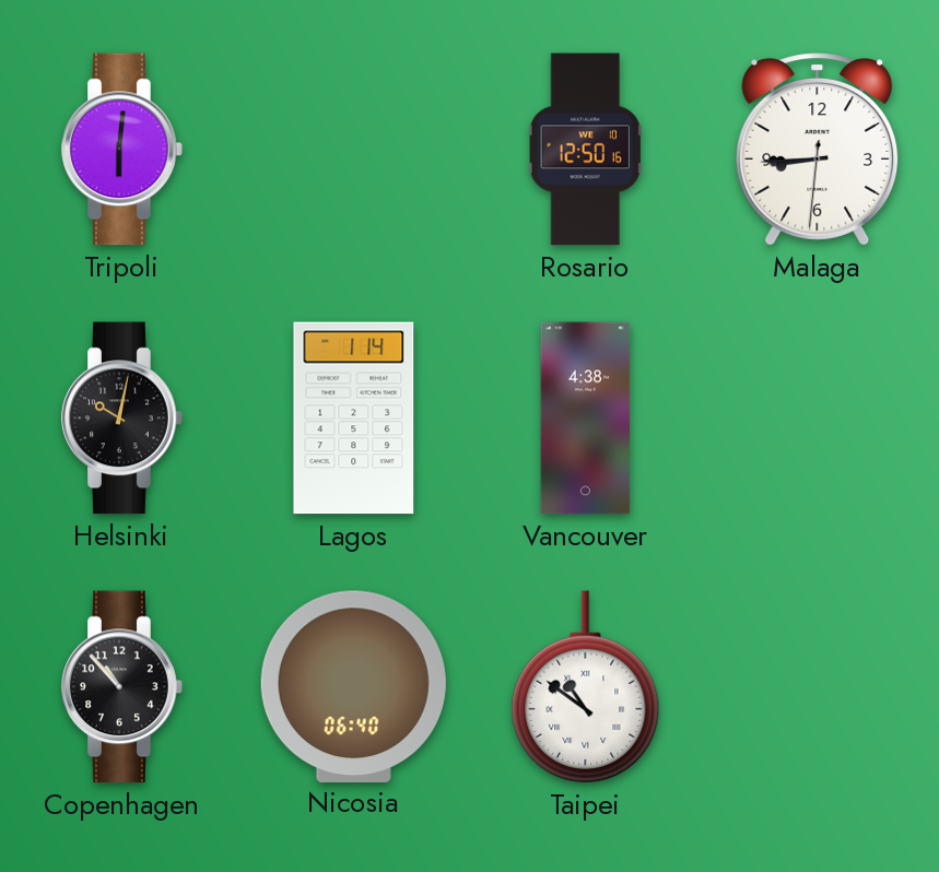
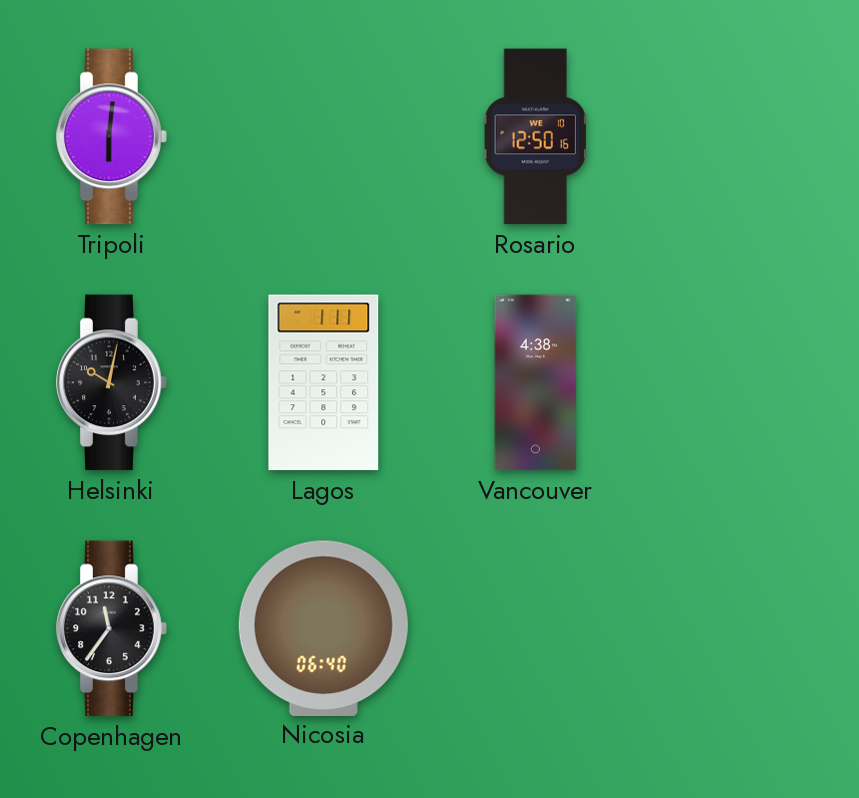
Malaga: 8:44 -> none (818, 150)
Lagos: 1:14 -> 1:11 (324, 383)
Copenhagen: 10:53 -> 11:36 (112, 629)
Taipei: 10:51 -> none (586, 687)
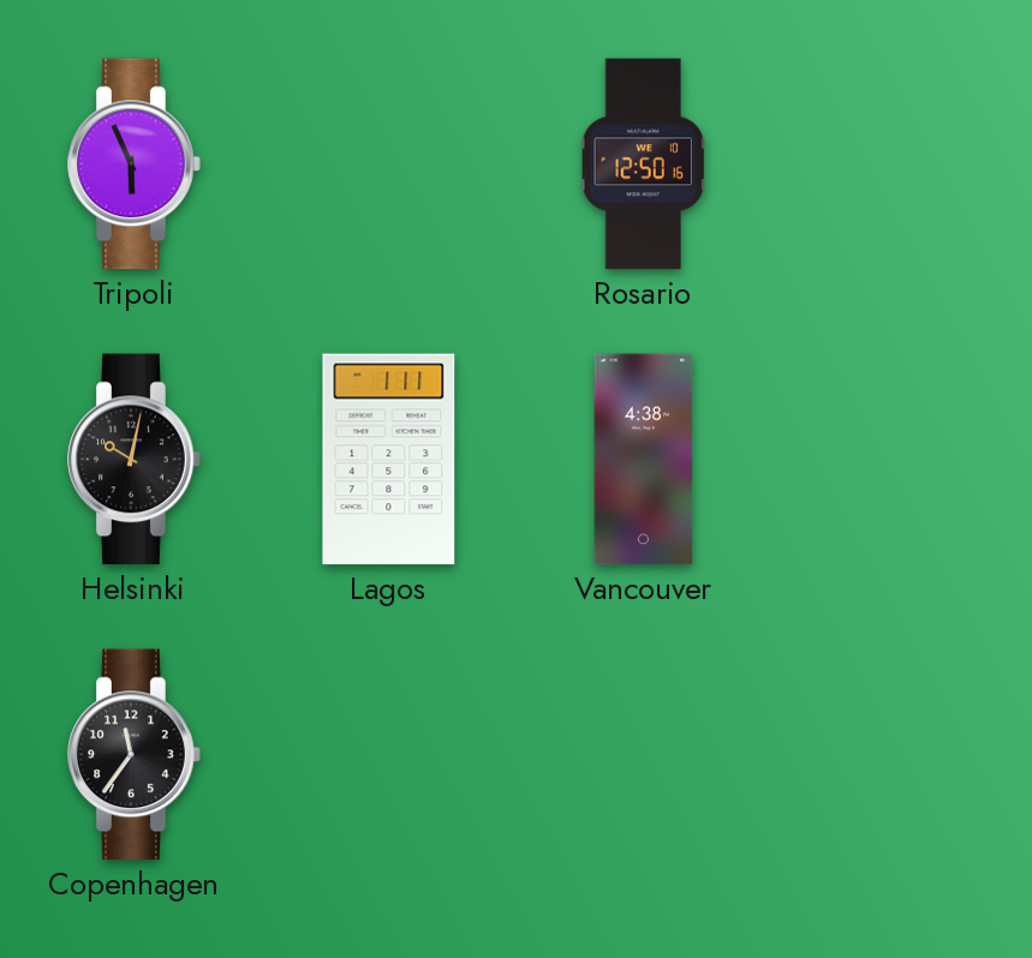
Tripoli: 6:01 -> 5:56 (135, 164)
Nicosia: 06:40 -> none (323, 628)
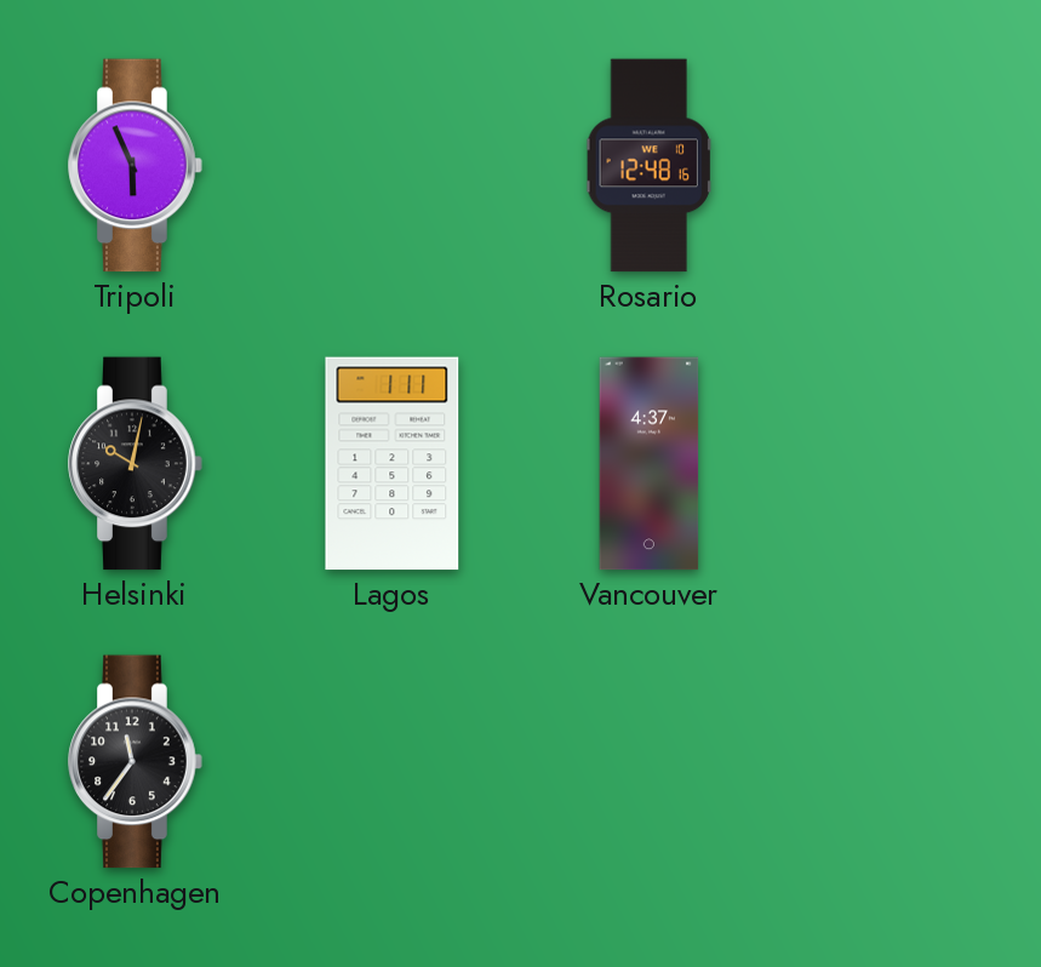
Rosario: 12:50 -> 12:48 (650, 166)
Vancouver: 4:38 -> 4:37 (650, 464)
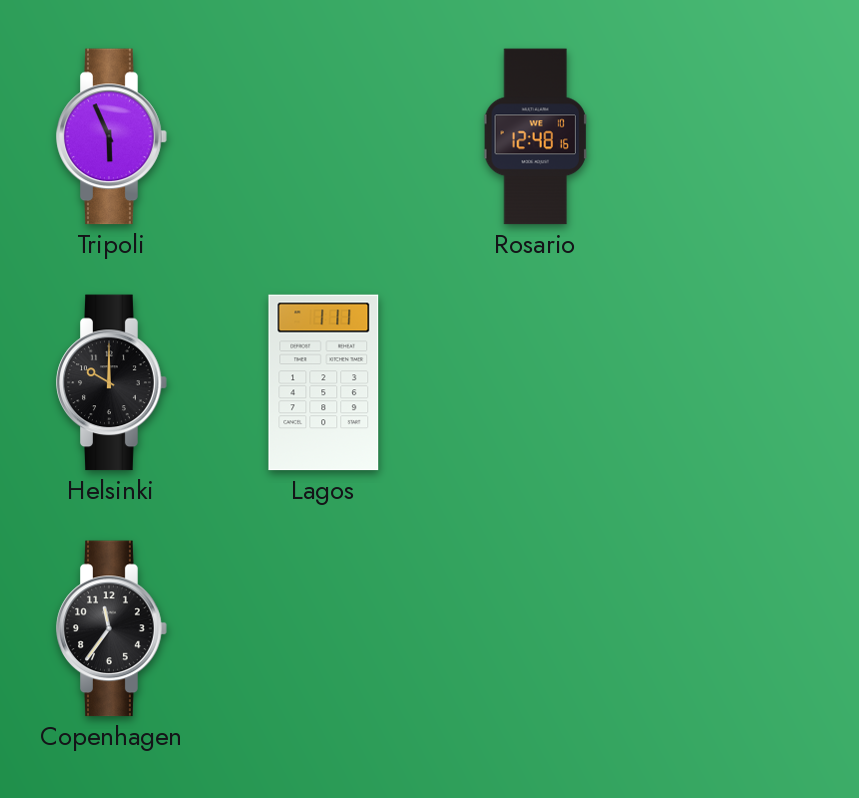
Helsinki: 10:02 -> 10:00 (112, 383)
Vancouver: 4:37 -> none (650, 464)
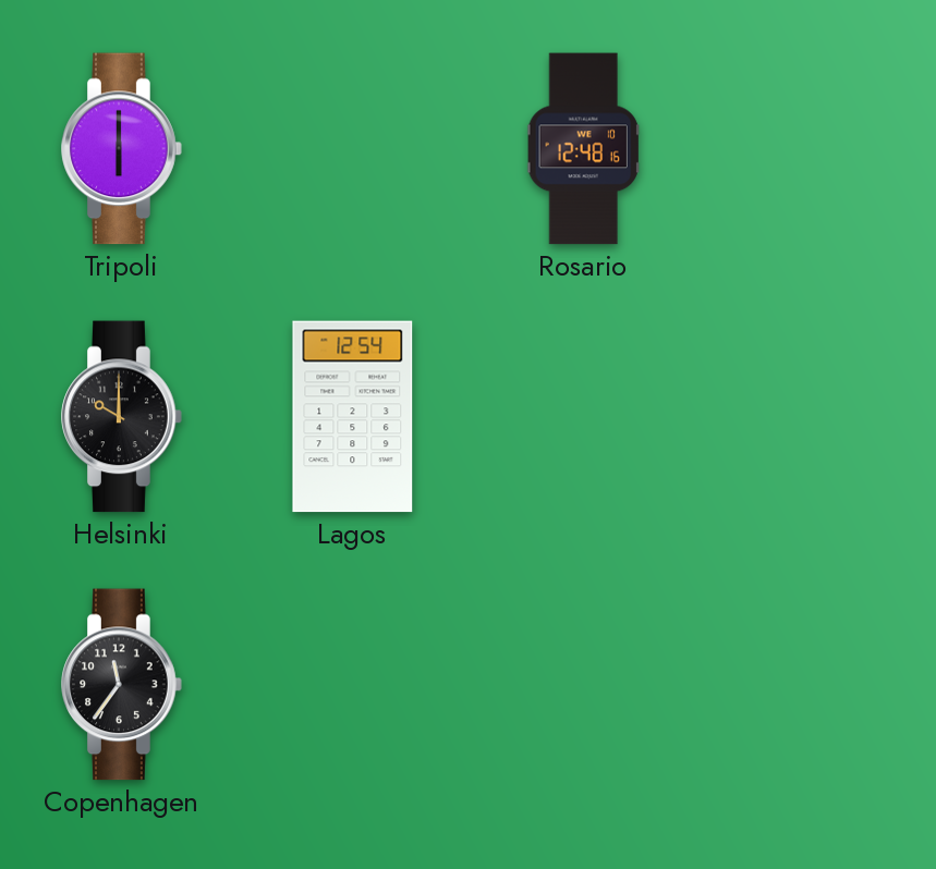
Tripoli: 5:56 -> 6:00 (122, 149)
Lagos: 1:11 -> 12:54 (353, 417)
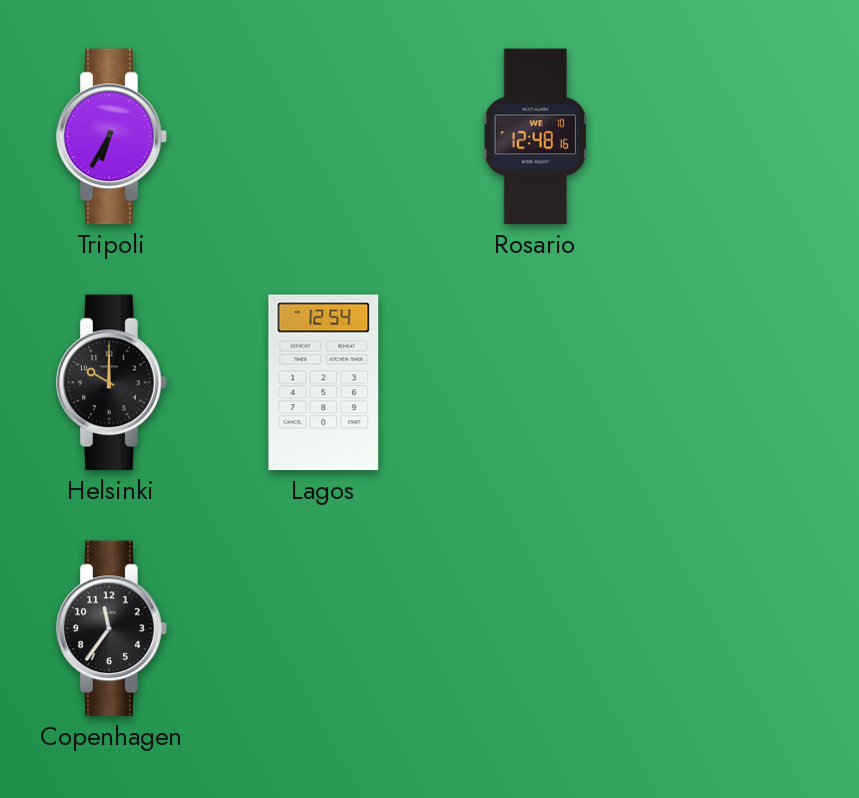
Tripoli: 6:00 -> 6:35 (112, 137)
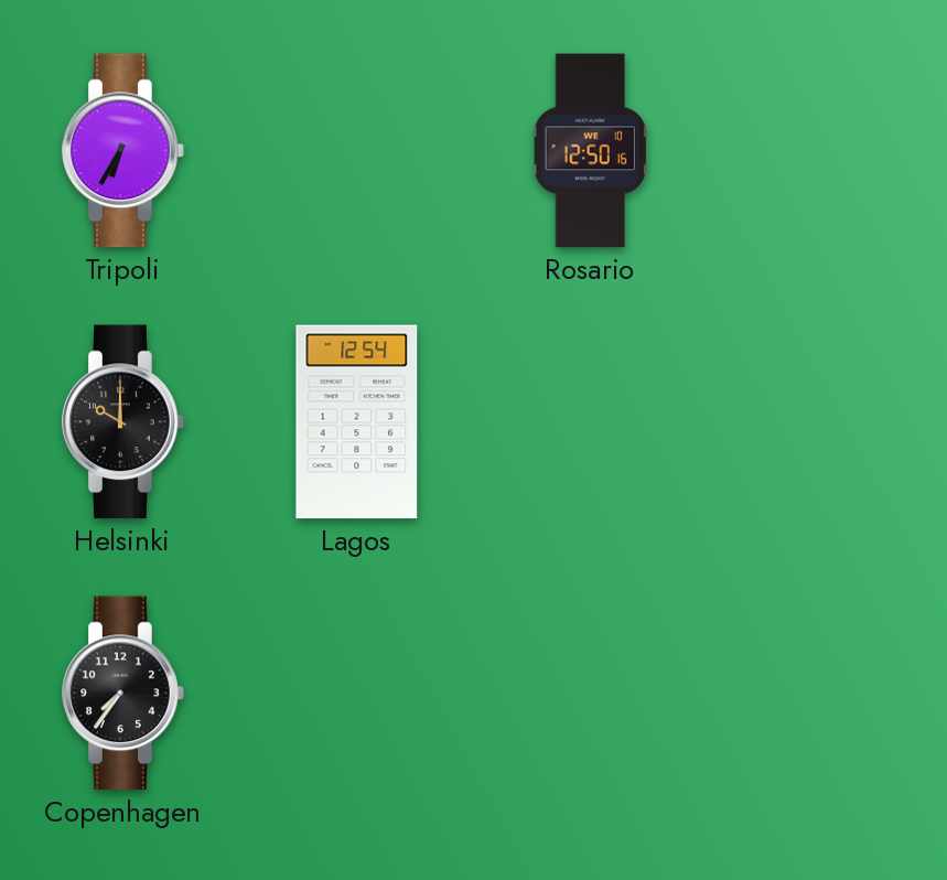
Rosario: 12:48 -> 12:50 (591, 151)
Copenhagen: 11:36 -> 7:36 (123, 694)
